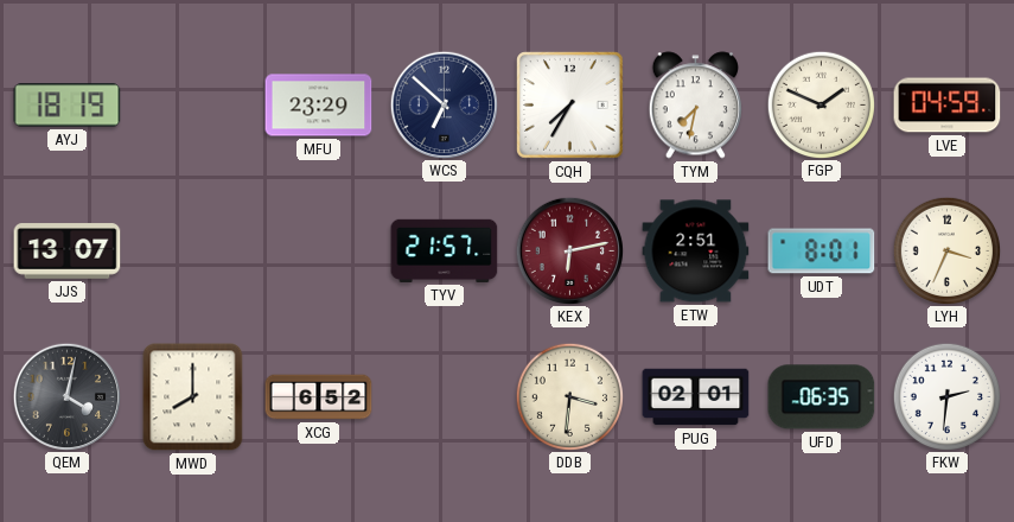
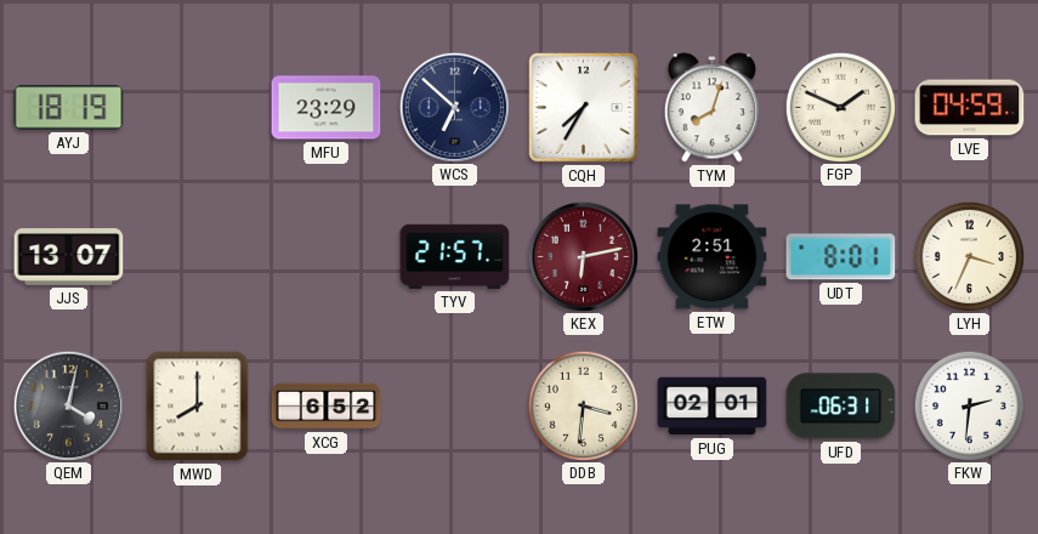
TYM: 7:32 -> 8:03 (711, 108)
UFD: 06:35 -> 06:31 (841, 407)
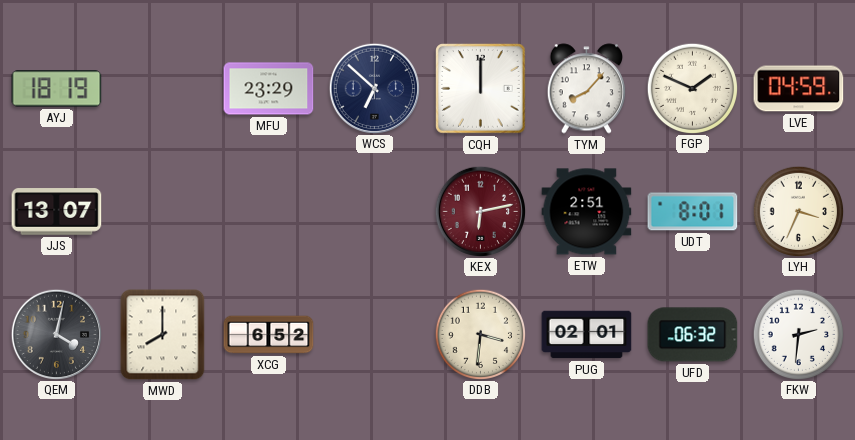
CQH: 7:35 -> 12:00 (481, 89)
TYM: 8:03 -> 8:07 (586, 89)
TYV: 21:57 -> none (455, 256)
UFD: 06:31 -> 06:32 (693, 335)
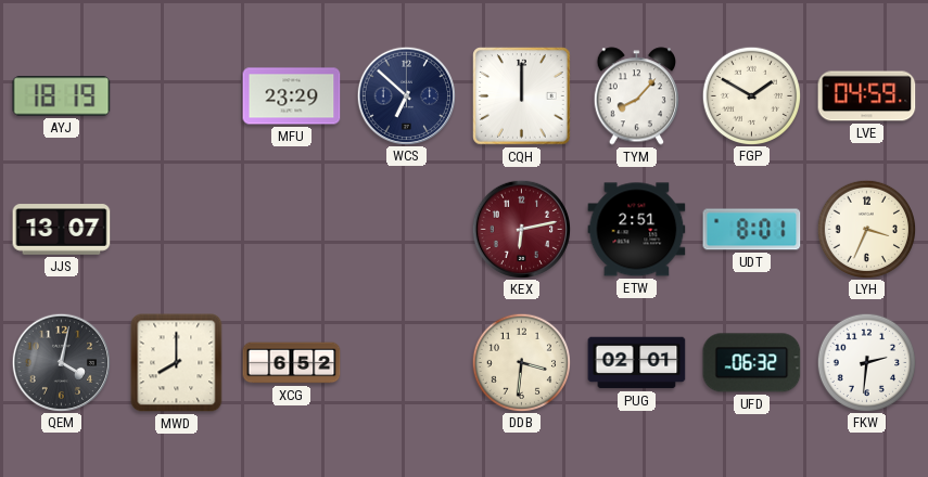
FGP: 1:49 -> 1:50 (751, 95)
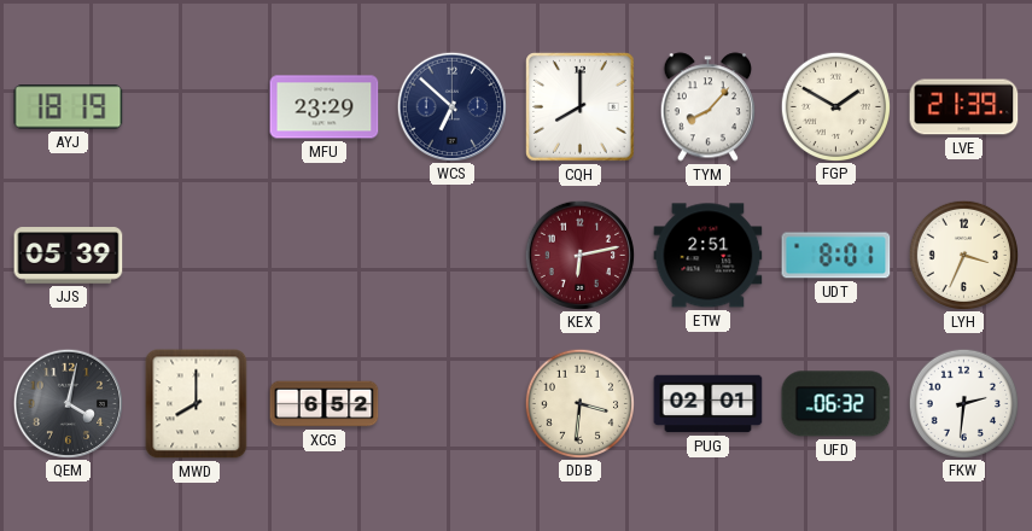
CQH: 12:00 -> 8:00 (581, 107)
LVE: 04:59 -> 21:39 (964, 107)
JJS: 13:07 -> 05:39 (69, 256)
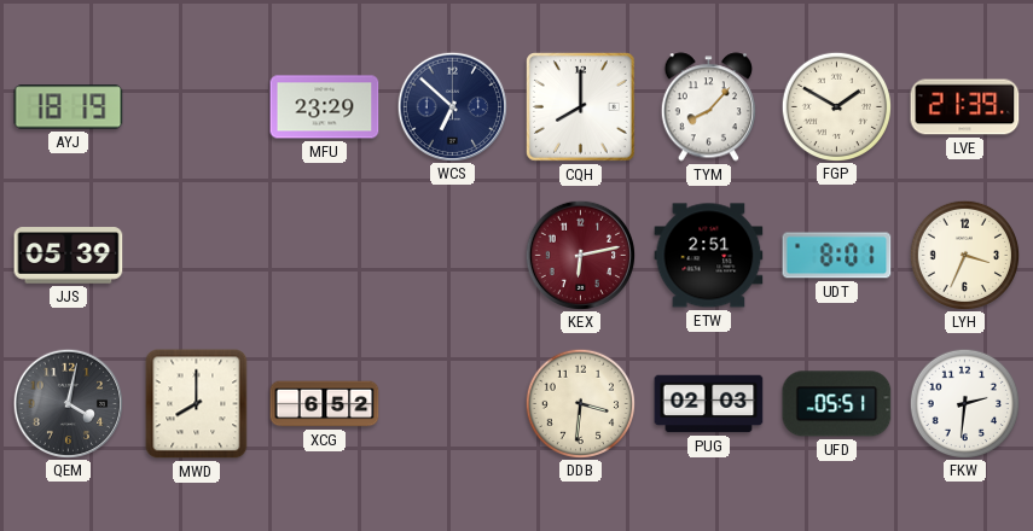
PUG: 02:01 -> 02:03 (709, 404)
UFD: 06:32 -> 05:51 (837, 404)
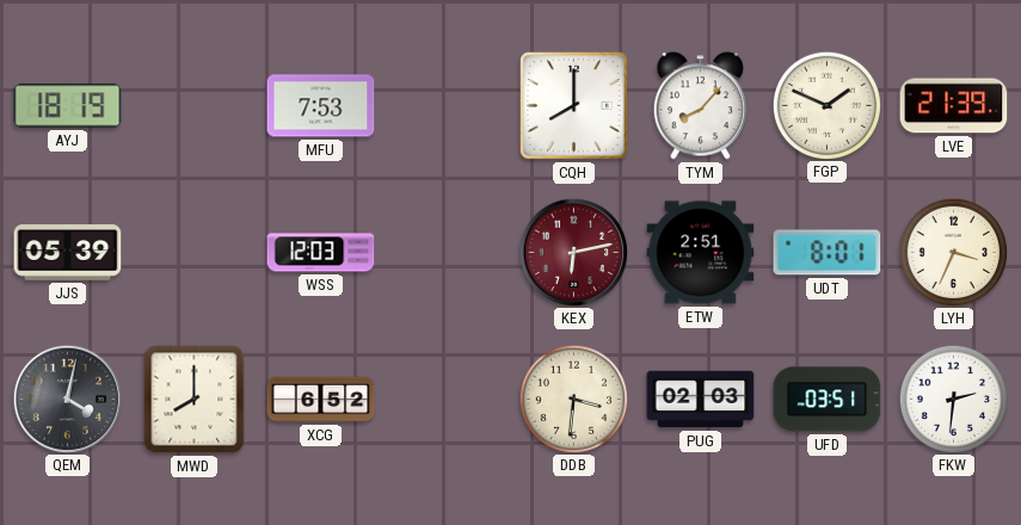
MFU: 23:29 -> 7:53 (321, 106)
WCS: 6:52 -> none (452, 106)
FGP: 1:50 -> 1:49 (826, 105)
WSS: none -> 12:03 (321, 253)
UFD: 05:51 -> 03:51 (828, 400)
